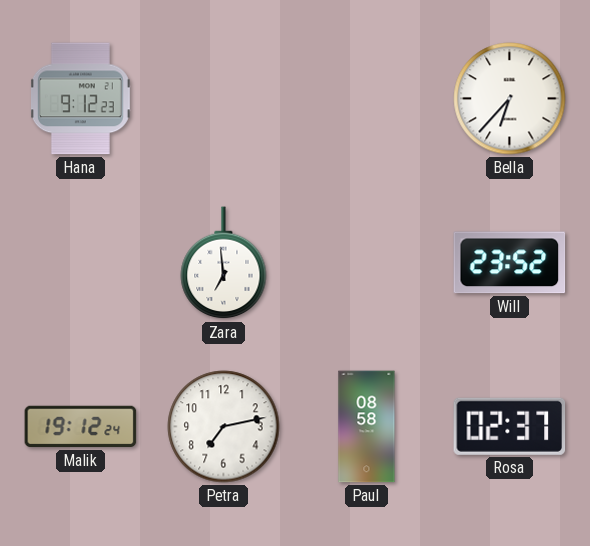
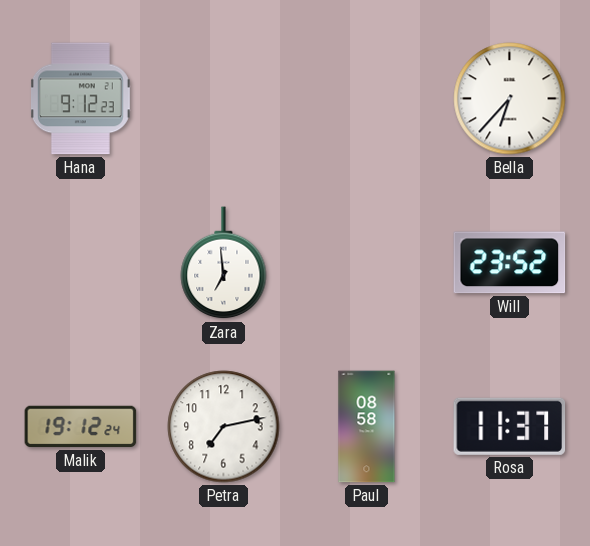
Rosa: 02:37 -> 11:37 (510, 426)
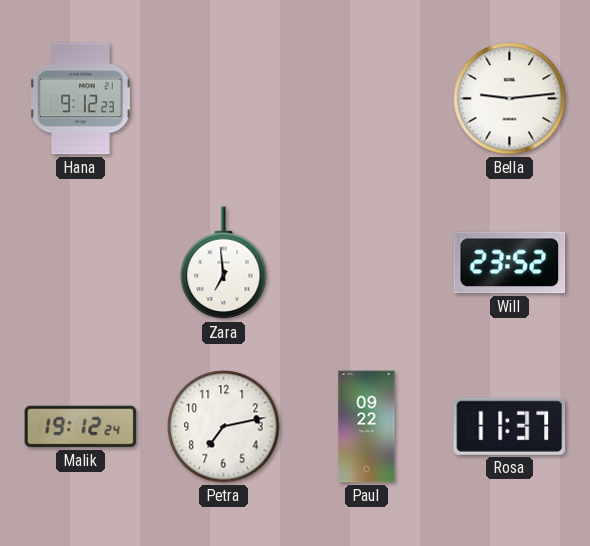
Bella: 6:37 -> 9:14 (510, 99)
Paul: 08:58 -> 09:22 (367, 427)
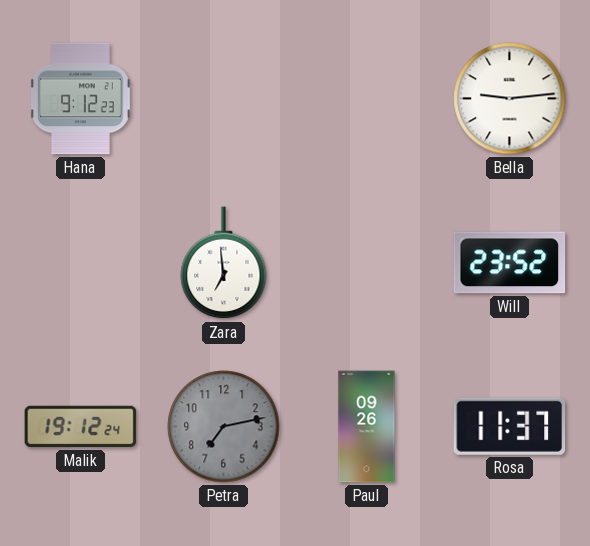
Petra dial: white -> grey (224, 427)
Paul: 09:22 -> 09:26 (367, 427)
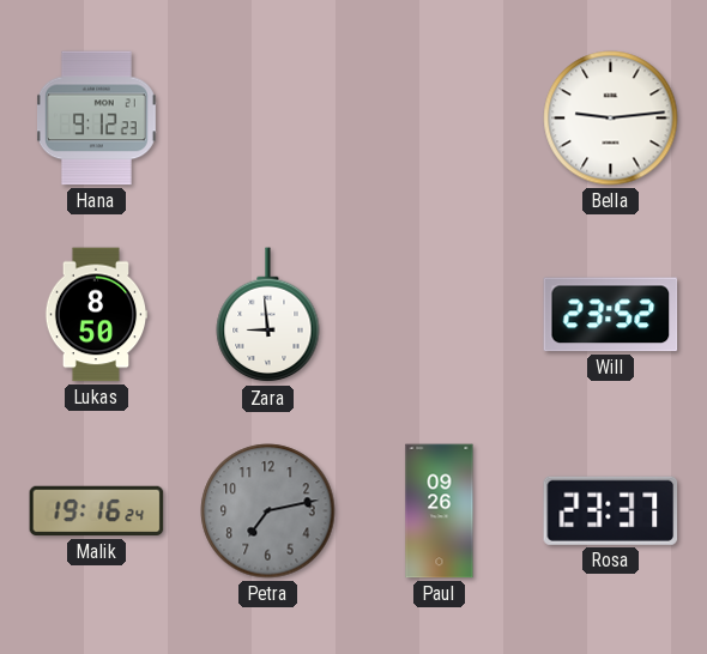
Lukas: none -> 8:50 (96, 315)
Zara: 6:59 -> 8:59 (268, 315)
Malik: 19:12 -> 19:16 (97, 511)
Rosa: 11:37 -> 23:37 (611, 510)
